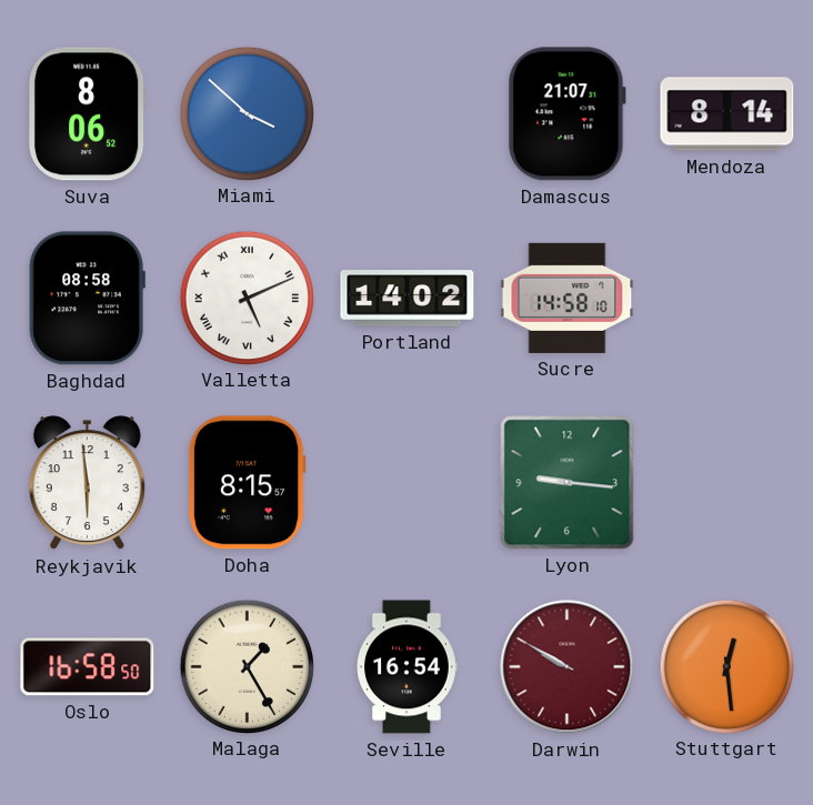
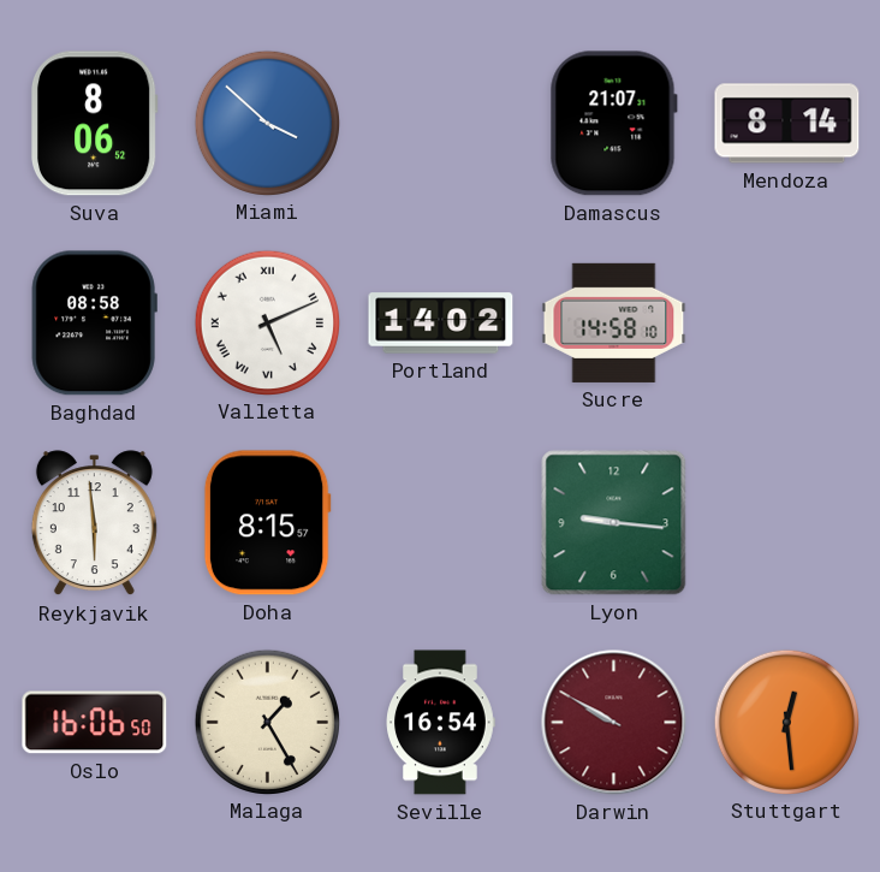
Oslo: 16:58 -> 16:06 (95, 723)
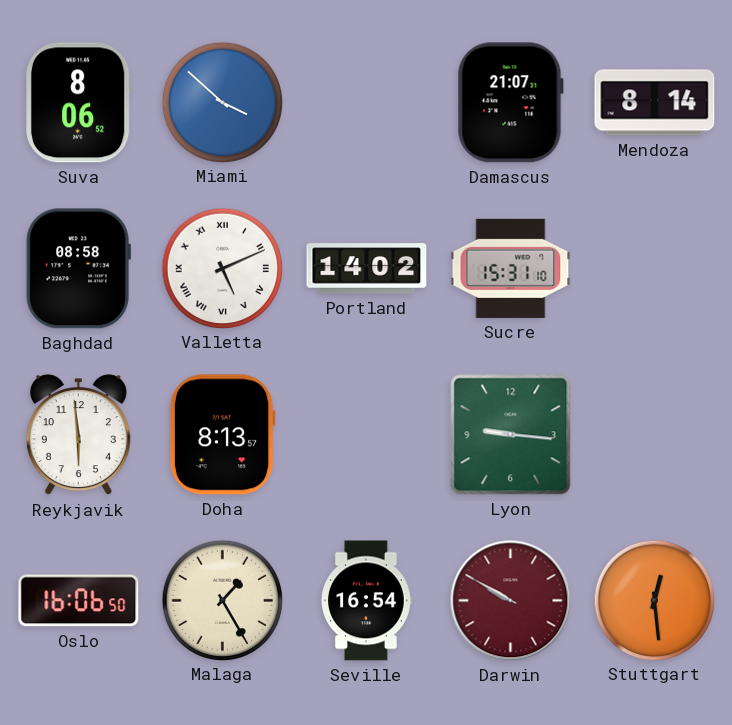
Sucre: 14:58 -> 15:31 (511, 268)
Doha: 8:15 -> 8:13 (222, 435)
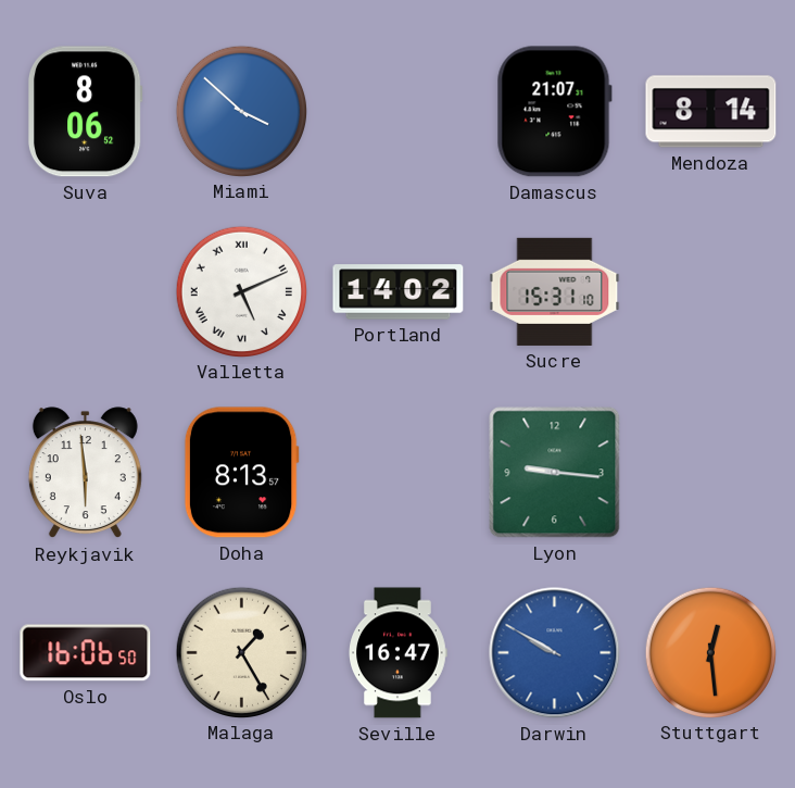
Baghdad: 08:58 -> none (78, 269)
Seville: 16:54 -> 16:47 (399, 653)
Darwin dial: burgundy -> blue (555, 653)
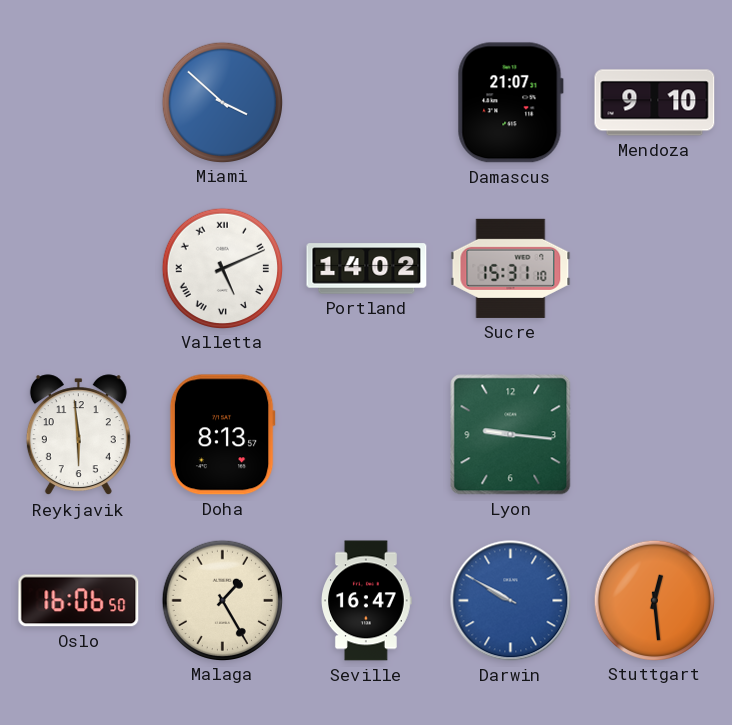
Suva: 8:06 -> none (85, 112)
Mendoza: 8:14 -> 9:10 (655, 103)
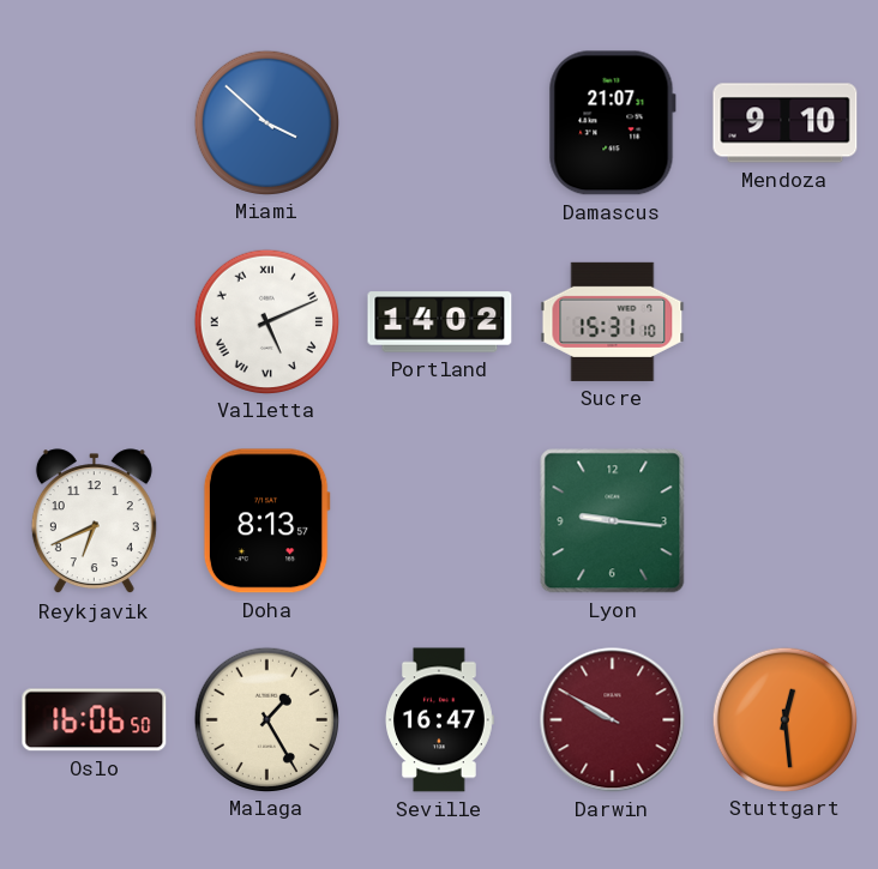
Reykjavik: 5:59 -> 6:41 (94, 521)
Darwin dial: blue -> burgundy (613, 720)
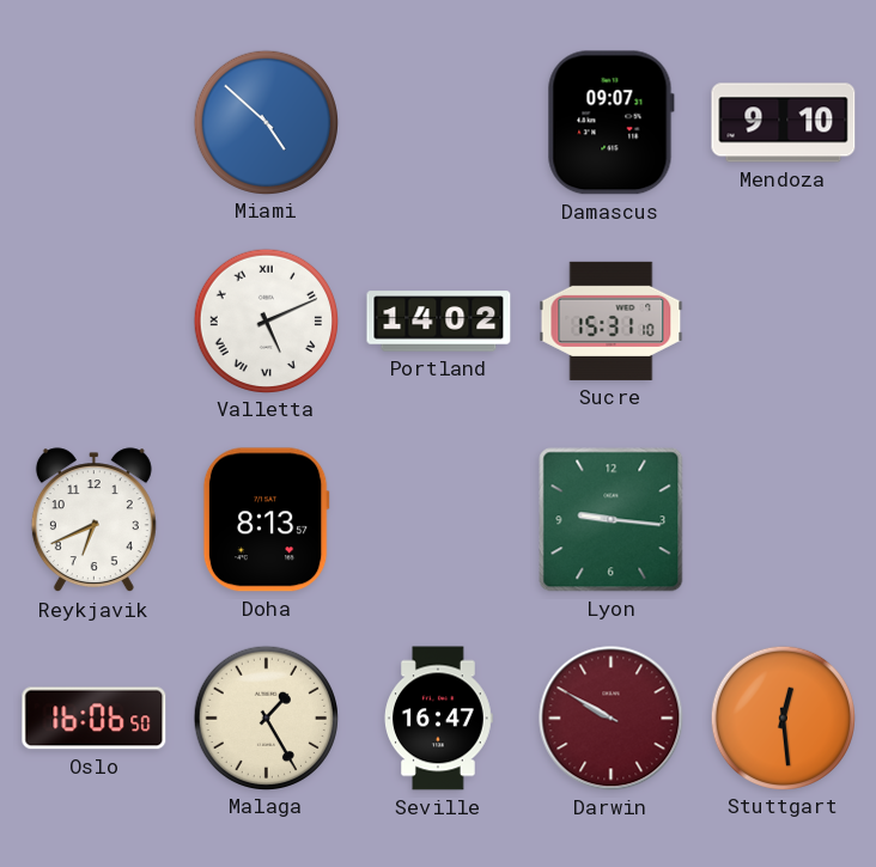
Miami: 3:52 -> 4:52 (266, 122)
Damascus: 21:07 -> 09:07 (610, 123)
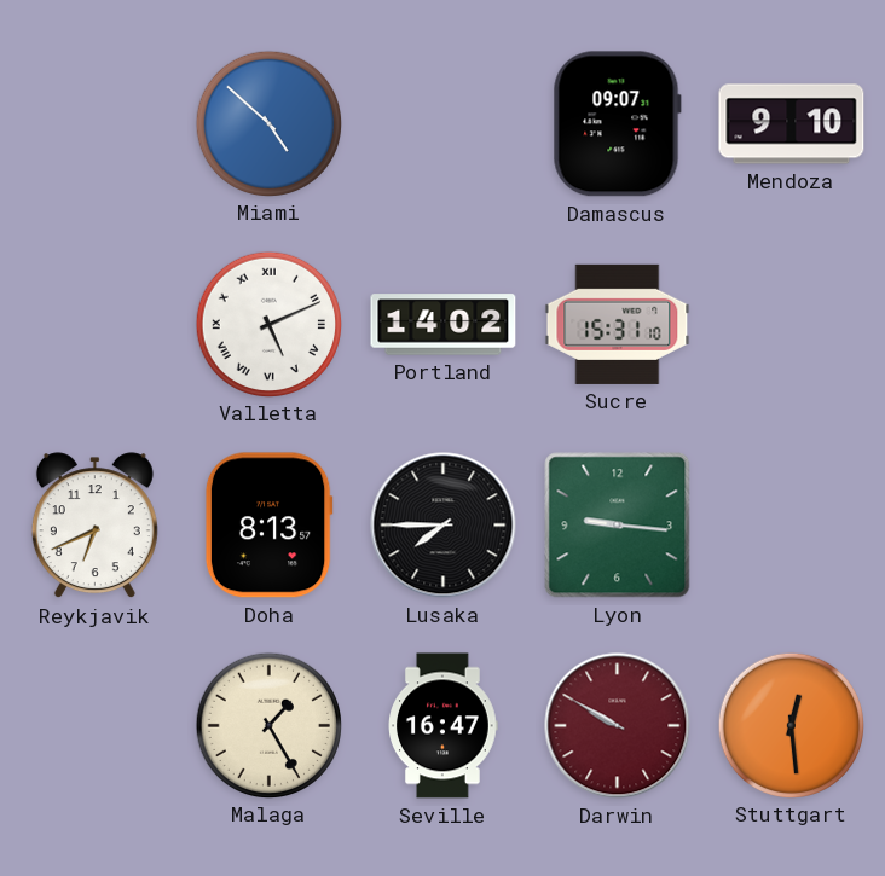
Lusaka: none -> 7:45 (444, 526)
Oslo: 16:06 -> none (95, 719)
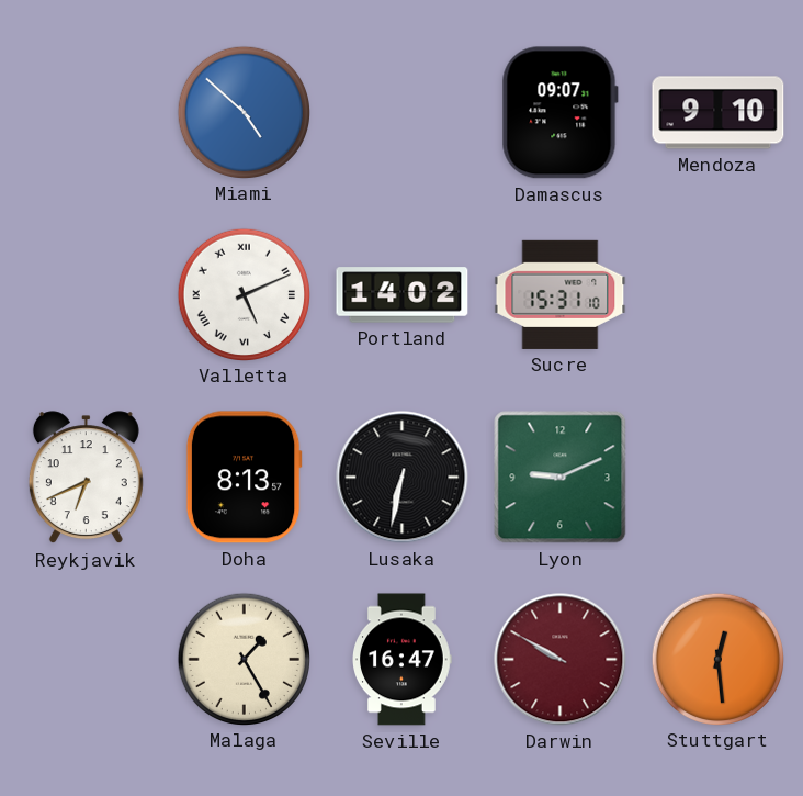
Lusaka: 7:45 -> 6:32 (403, 478)
Lyon: 9:16 -> 9:11 (561, 478)
